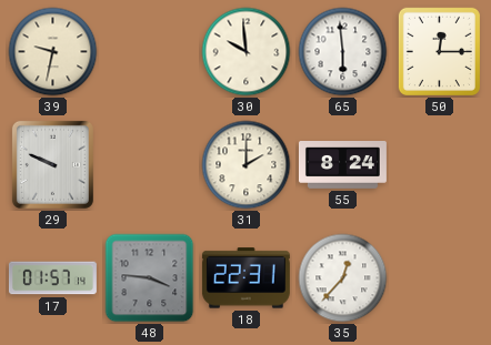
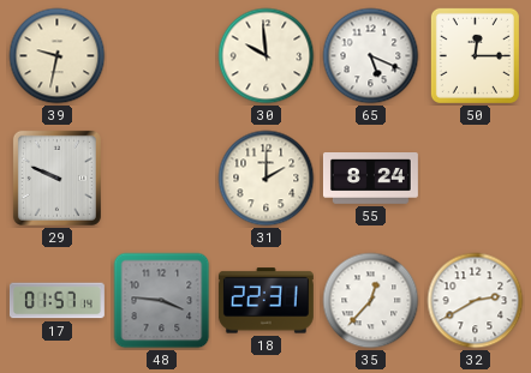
65: 5:59 -> 5:19 (371, 56)
32: none -> 2:40 (476, 301)
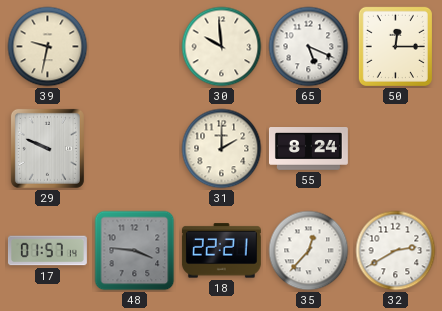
18: 22:31 -> 22:21 (221, 251)
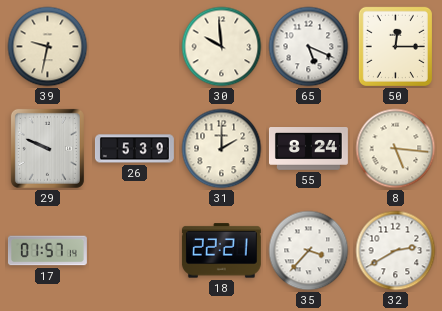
26: none -> 5:39 (134, 149)
8: none -> 5:16 (396, 149)
48: 3:46 -> none (135, 251)
35: 12:37 -> 3:37 (309, 251)
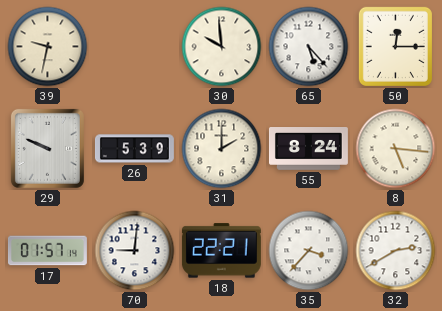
65: 5:19 -> 5:23 (309, 47)
70: none -> 9:01 (135, 251)
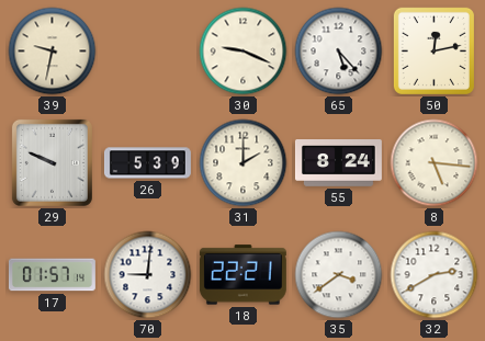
30: 9:59 -> 9:19 (244, 52)
50: 12:15 -> 12:13 (433, 50)
35: 3:37 -> 3:39 (339, 275)
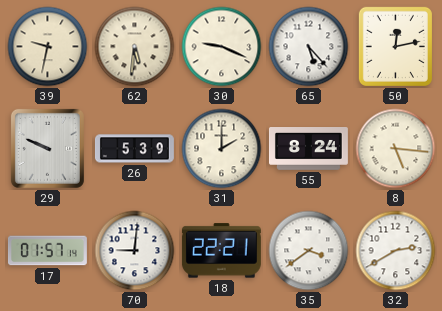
62: none -> 5:31 (135, 47)
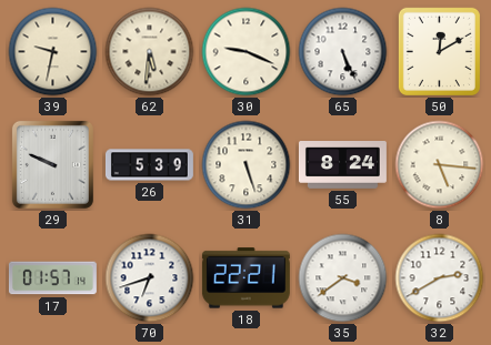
65: 5:23 -> 5:26 (343, 52)
50: 12:13 -> 12:10 (439, 51)
31: 2:00 -> 5:27 (247, 165)
70: 9:01 -> 6:42 (150, 278)
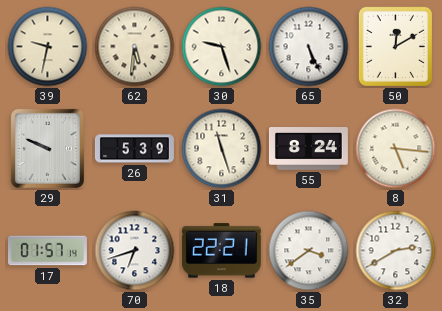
30: 9:19 -> 9:27 (222, 47)
31: 5:27 -> 11:27 (222, 149)
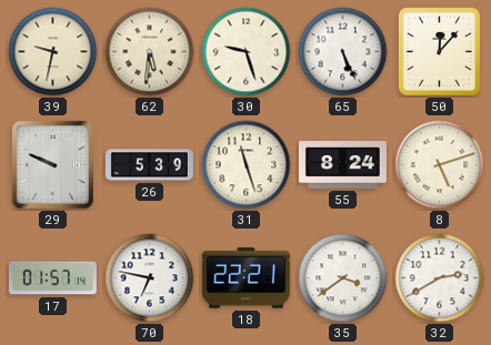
50: 12:10 -> 12:07 (439, 51)
8: 5:16 -> 5:12 (440, 165)
70: 6:42 -> 6:47 (150, 278)
